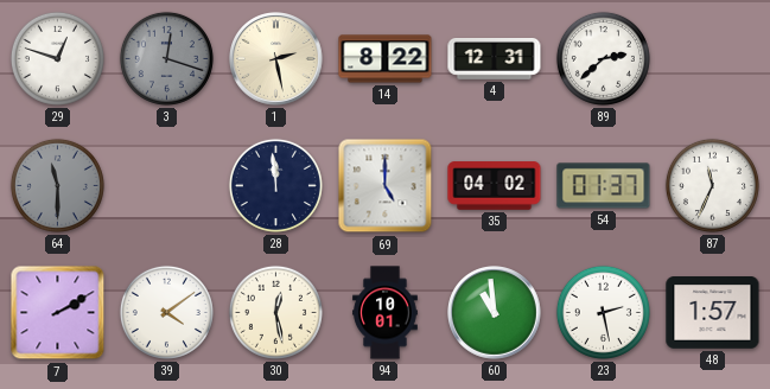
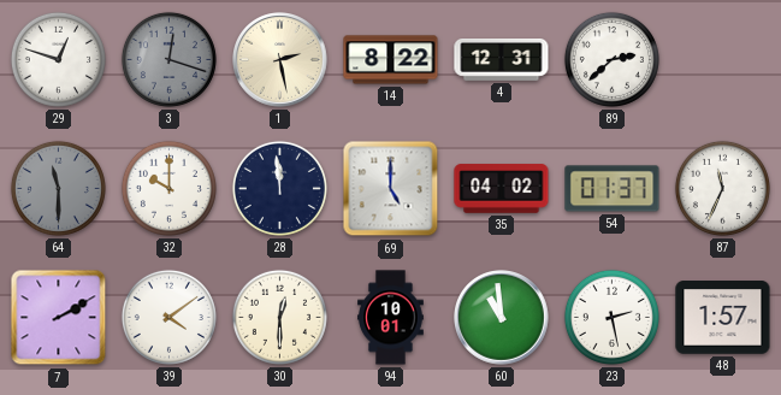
32: none -> 10:00 (168, 188)
30: 12:28 -> 12:30 (279, 317)
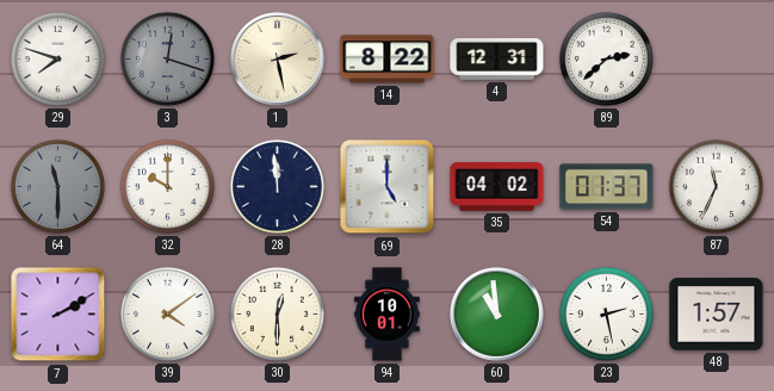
29: 12:48 -> 7:48 (57, 58)
